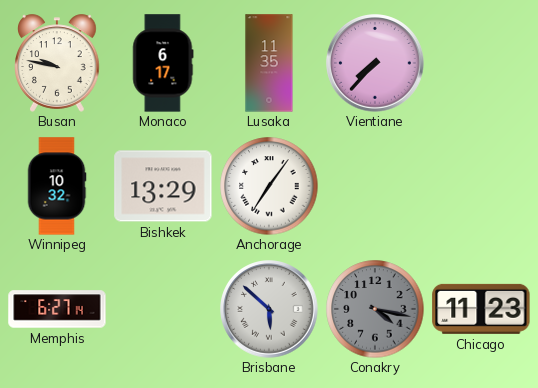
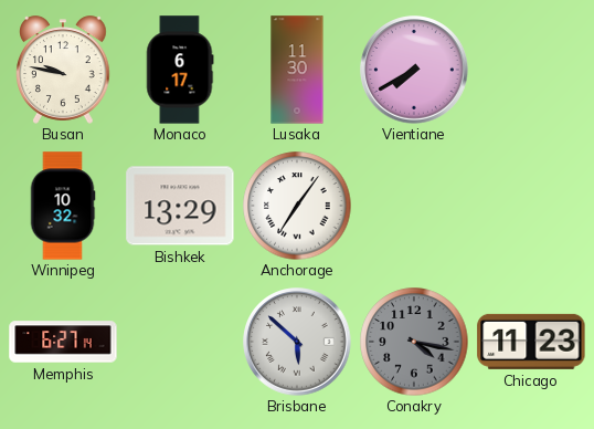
Lusaka: 11:35 -> 11:30 (297, 70)
Vientiane: 7:37 -> 7:40 (414, 70)
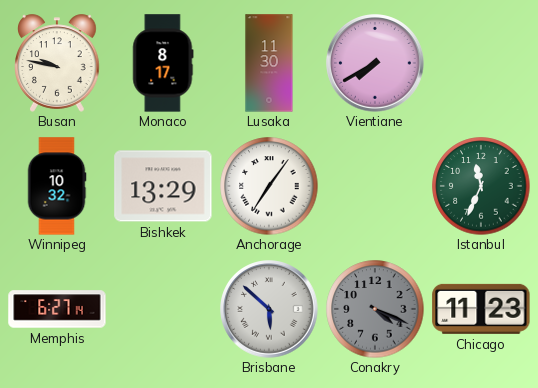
Monaco: 6:17 -> 8:17 (163, 63)
Istanbul: none -> 11:34 (481, 186)
Conakry: 4:17 -> 4:19 (375, 309)
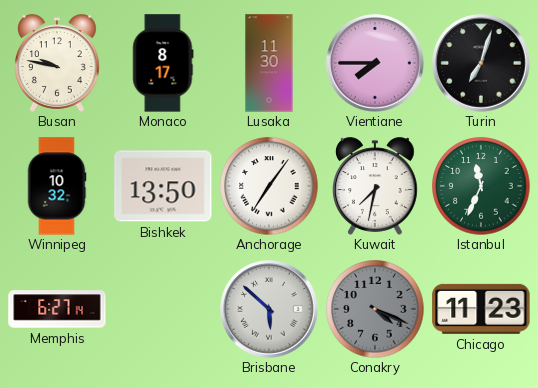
Vientiane: 7:40 -> 7:45 (375, 63)
Turin: none -> 7:03 (481, 63)
Bishkek: 13:29 -> 13:50 (163, 186)
Kuwait: none -> 7:32 (376, 186)
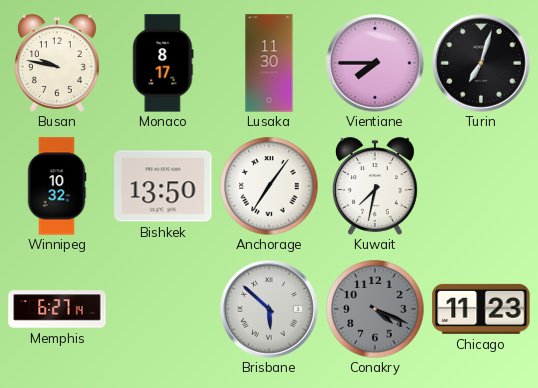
Istanbul: 11:34 -> none (481, 186)
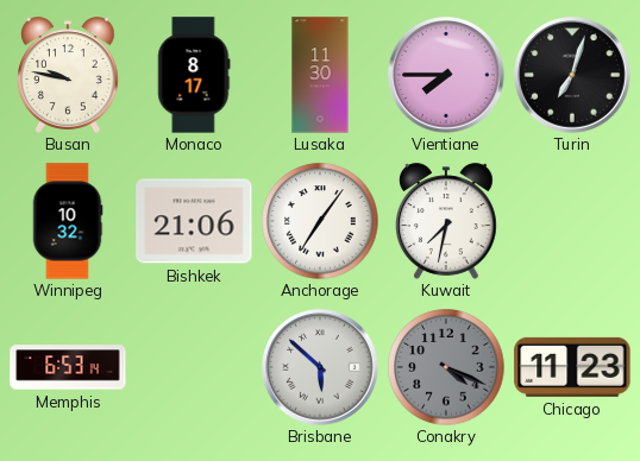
Bishkek: 13:50 -> 21:06 (194, 221)
Memphis: 6:27 -> 6:53 (68, 367)
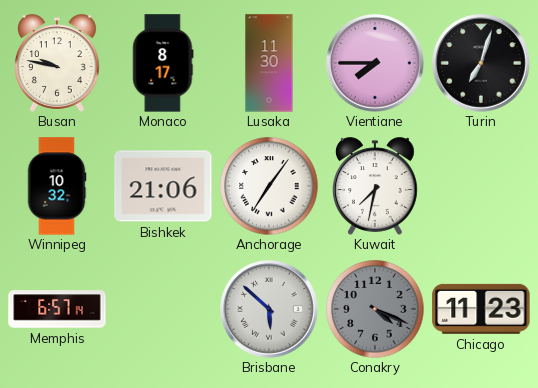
Memphis: 6:53 -> 6:57 (57, 309)
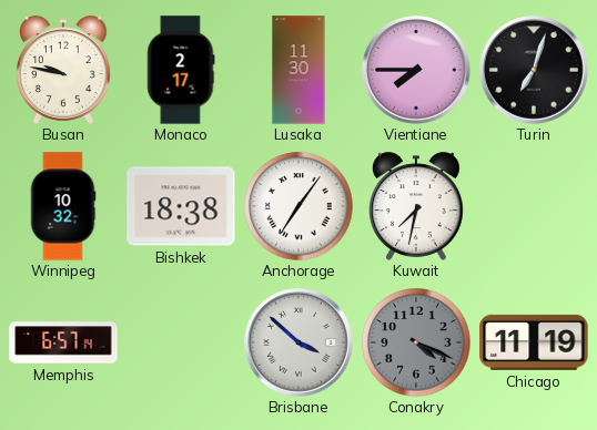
Monaco: 8:17 -> 2:17 (181, 70)
Bishkek: 21:06 -> 18:38 (181, 206)
Brisbane: 5:52 -> 3:52 (298, 342)
Chicago: 11:23 -> 11:19 (534, 342)
